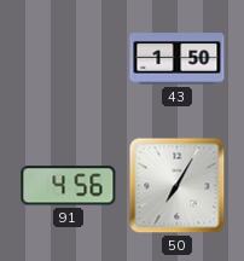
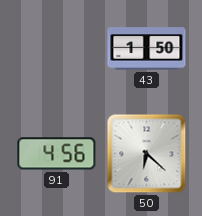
50: 7:05 -> 6:22 (147, 154)
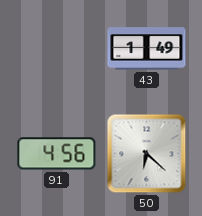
43: 1:50 -> 1:49 (147, 49)
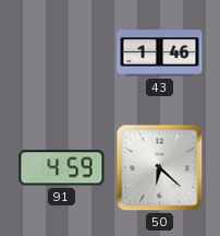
43: 1:49 -> 1:46 (160, 54)
91: 4:56 -> 4:59 (62, 168)
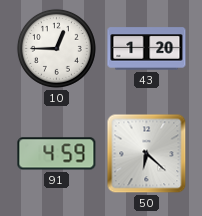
10: none -> 12:45 (56, 48)
43: 1:46 -> 1:20 (147, 49)
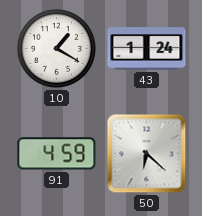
10: 12:45 -> 1:20 (56, 48)
43: 1:20 -> 1:24 (147, 49)
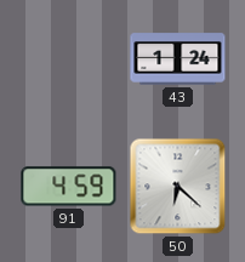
10: 1:20 -> none (56, 48)
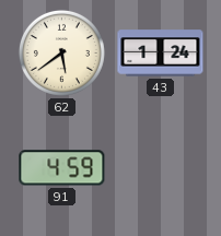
62: none -> 5:39 (61, 52)
50: 6:22 -> none (178, 187)
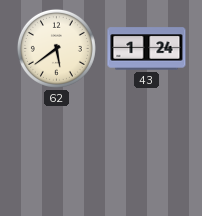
91: 4:59 -> none (62, 168)
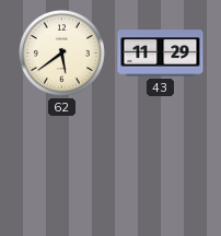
43: 1:24 -> 11:29 (161, 54)
